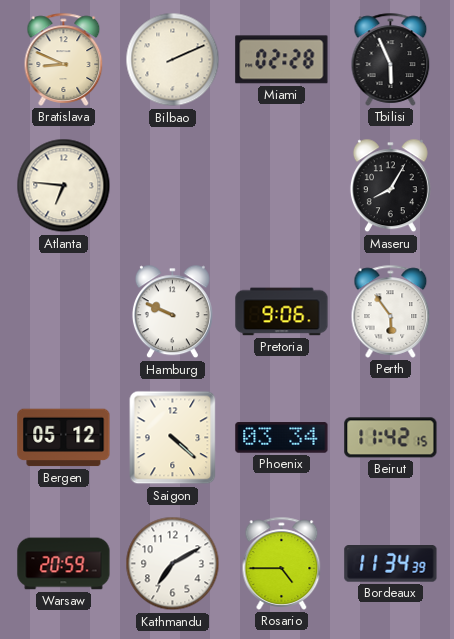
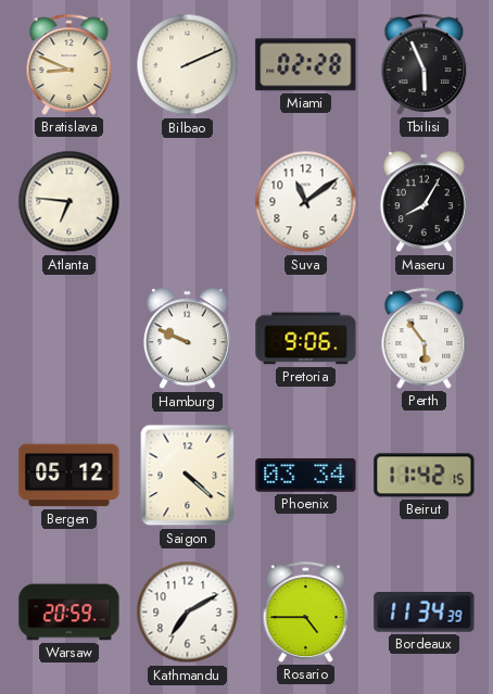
Suva: none -> 11:09 (306, 202)
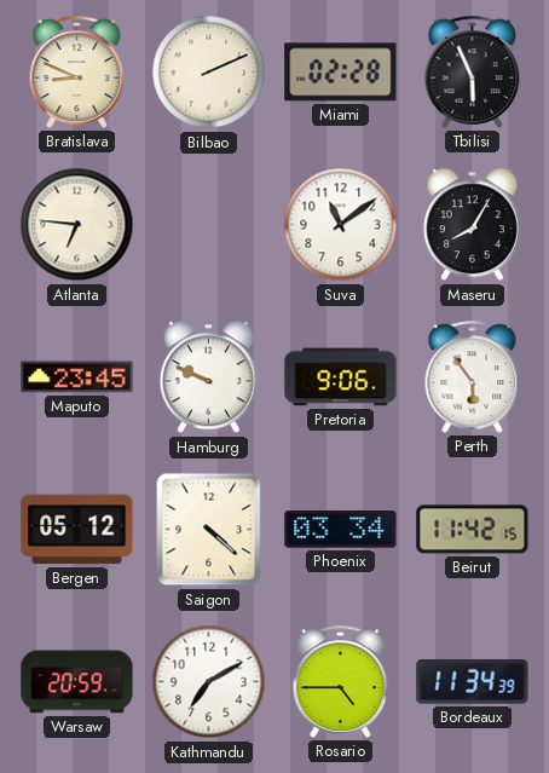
Maputo: none -> 23:45 (77, 377)
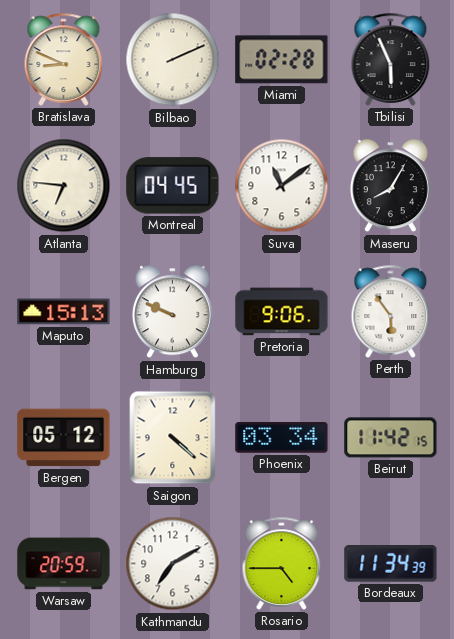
Montreal: none -> 04:45 (173, 186)
Maputo: 23:45 -> 15:13 (64, 312)
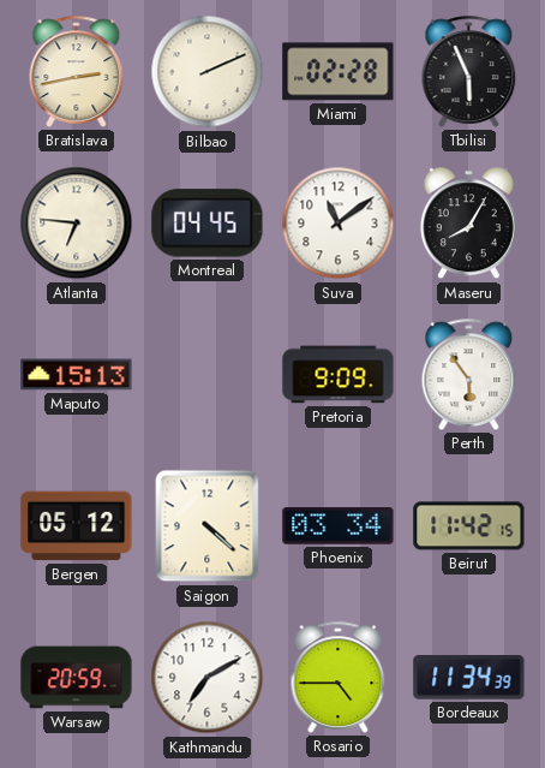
Bratislava: 8:49 -> 2:43 (77, 71)
Hamburg: 9:49 -> none (172, 312)
Pretoria: 9:06 -> 9:09 (339, 375)
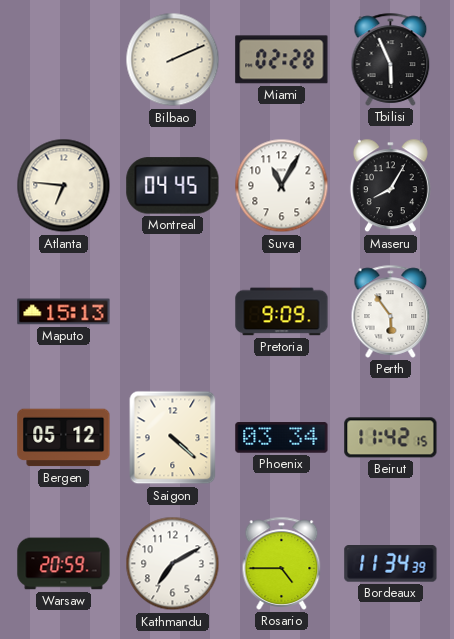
Bratislava: 2:43 -> none (77, 71)
Suva: 11:09 -> 11:05 (282, 186)
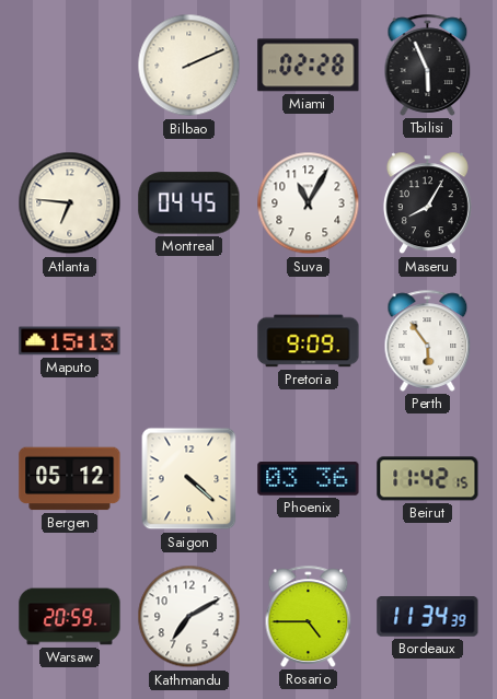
Phoenix: 03:34 -> 03:36 (309, 479)
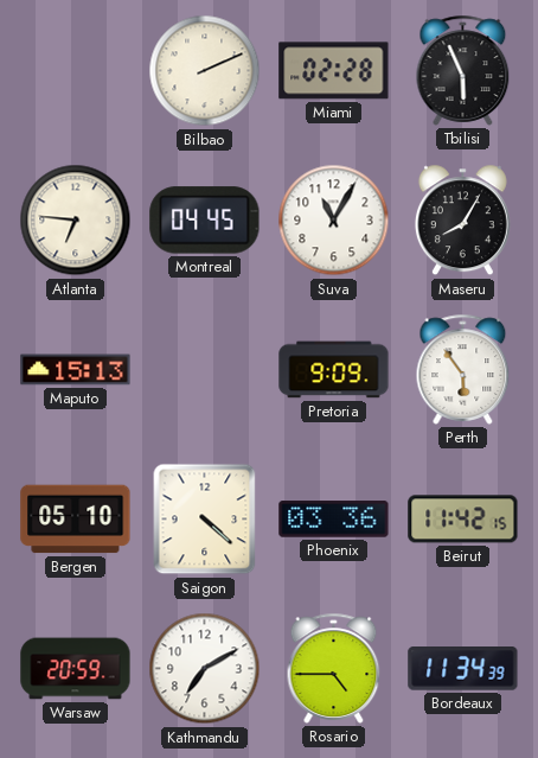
Bergen: 05:12 -> 05:10 (76, 520)
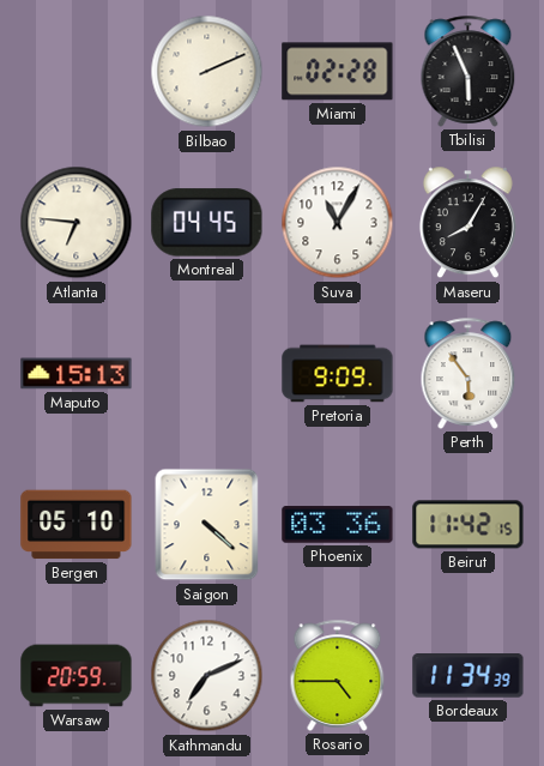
Kathmandu: 7:10 -> 7:11 (207, 676)
